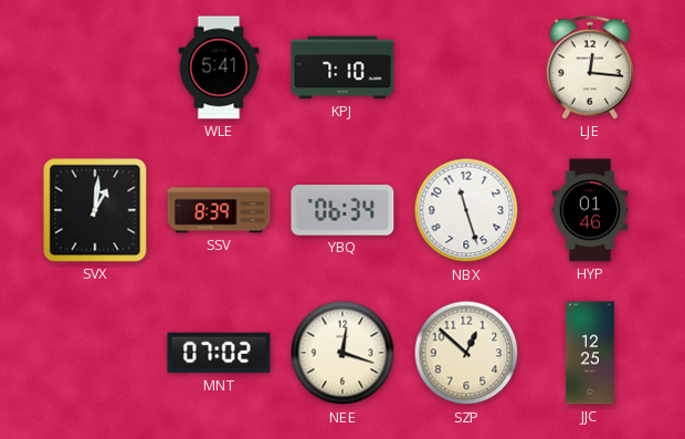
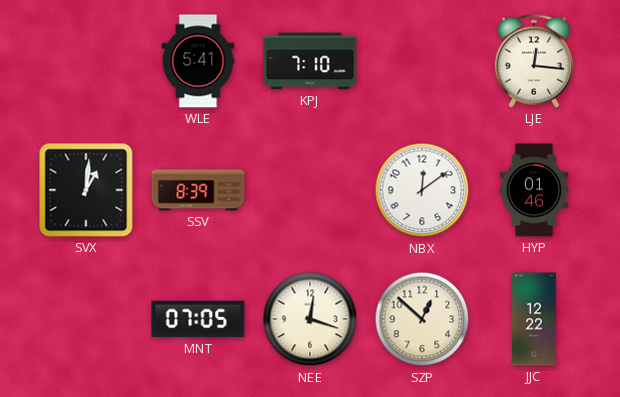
YBQ: 06:34 -> none (342, 211)
NBX: 11:27 -> 12:09 (422, 190)
MNT: 07:02 -> 07:05 (198, 319)
JJC: 12:25 -> 12:22 (534, 319)
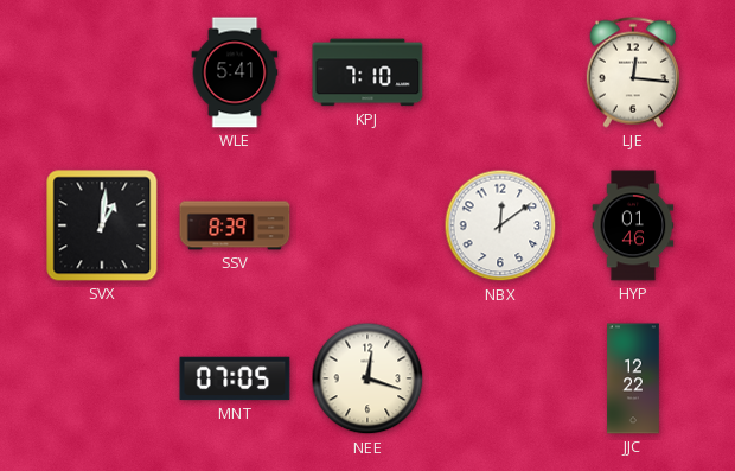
SZP: 12:52 -> none (422, 319)
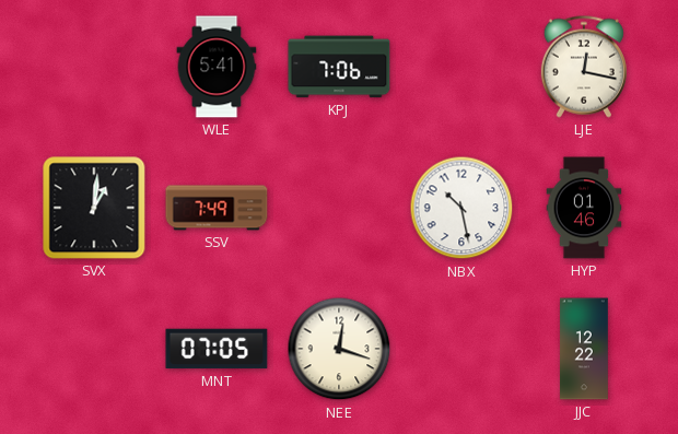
KPJ: 7:10 -> 7:06 (339, 67)
LJE: 12:16 -> 12:17 (584, 67)
SSV: 8:39 -> 7:49 (217, 208)
NBX: 12:09 -> 10:28 (461, 208)
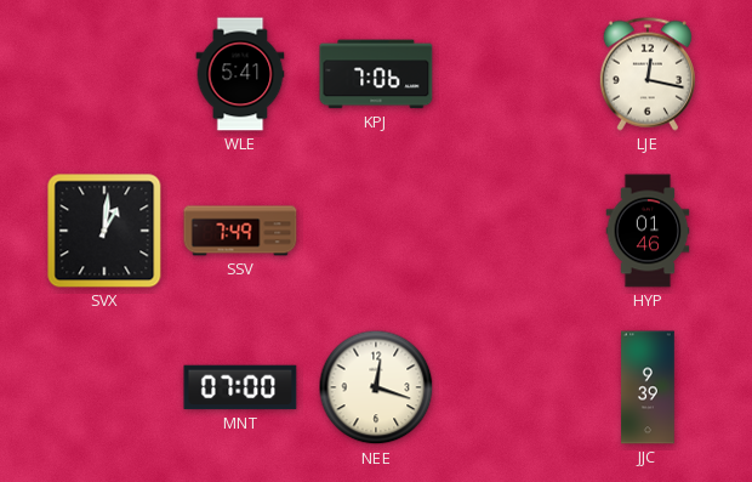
NBX: 10:28 -> none (461, 208)
MNT: 07:05 -> 07:00 (240, 387)
JJC: 12:22 -> 9:39 (648, 387)
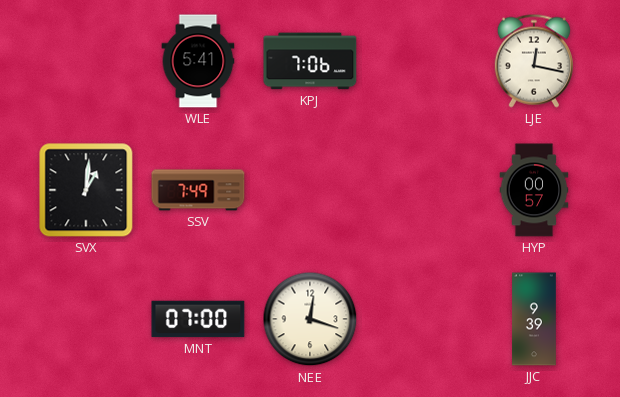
HYP: 01:46 -> 00:57 (534, 190)
